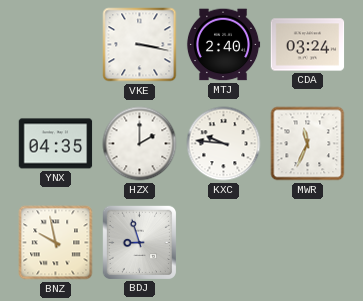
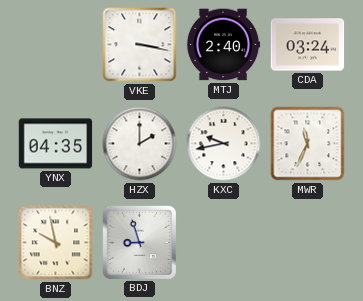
KXC: 9:46 -> 9:43 (224, 144)
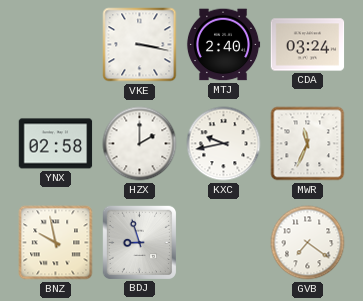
YNX: 04:35 -> 02:58 (56, 144)
GVB: none -> 7:21 (308, 243)
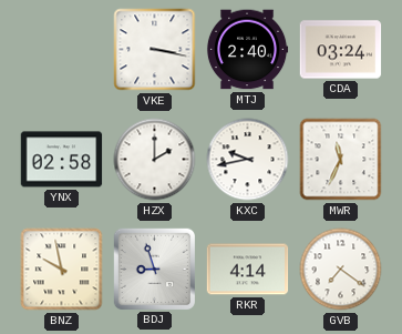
RKR: none -> 4:14 (248, 270)
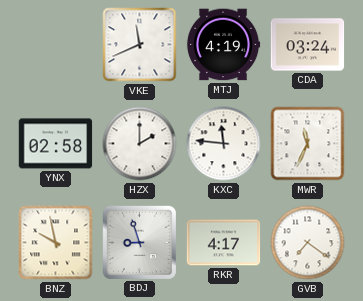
VKE: 3:17 -> 11:41 (140, 45)
MTJ: 2:40 -> 4:19 (223, 45)
KXC: 9:43 -> 11:46 (224, 144)
RKR: 4:14 -> 4:17 (224, 243)
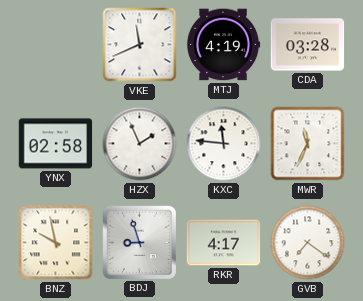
CDA: 03:24 -> 03:28 (308, 45)
HZX: 2:00 -> 1:56 (140, 144)
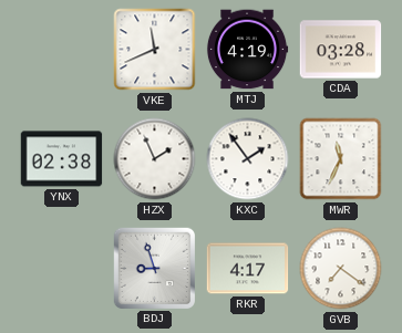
YNX: 02:58 -> 02:38 (62, 159)
KXC: 11:46 -> 1:54 (248, 159)
BNZ: 9:58 -> none (56, 243)
